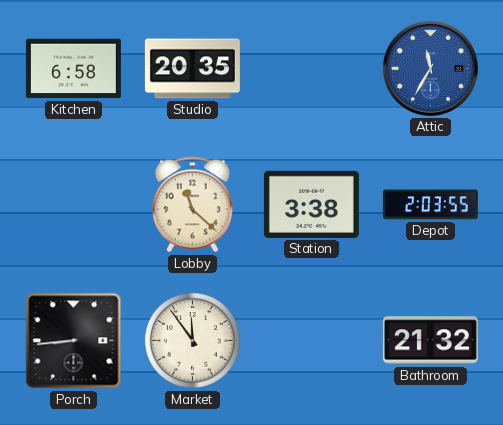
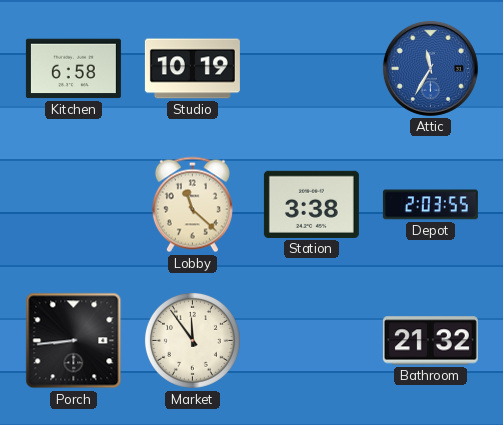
Studio: 20:35 -> 10:19 (192, 69)
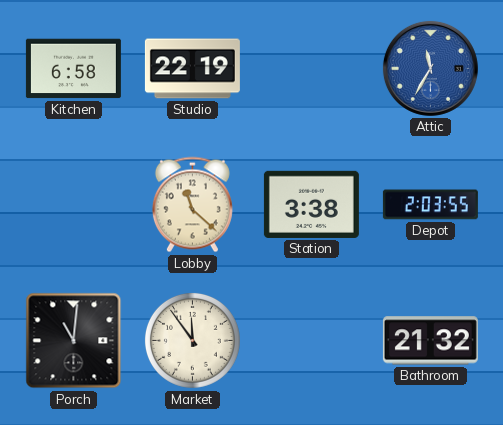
Studio: 10:19 -> 22:19 (192, 69)
Porch: 8:44 -> 11:01 (74, 341)
